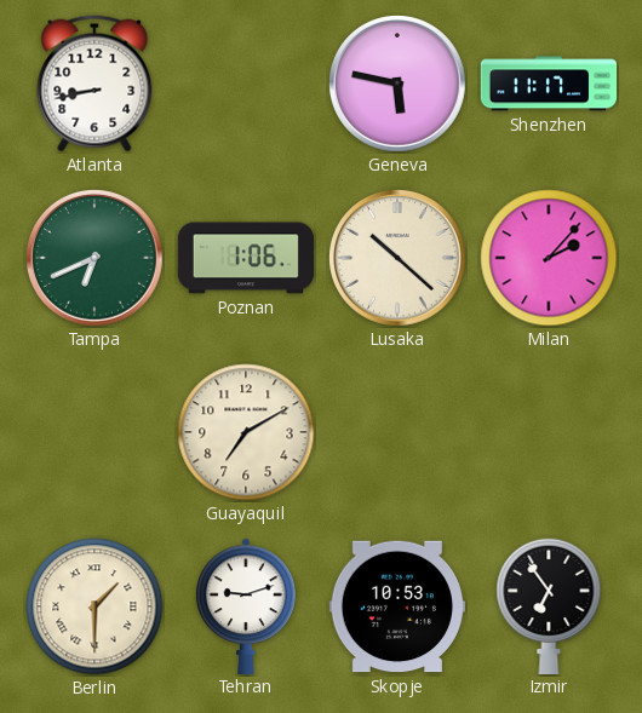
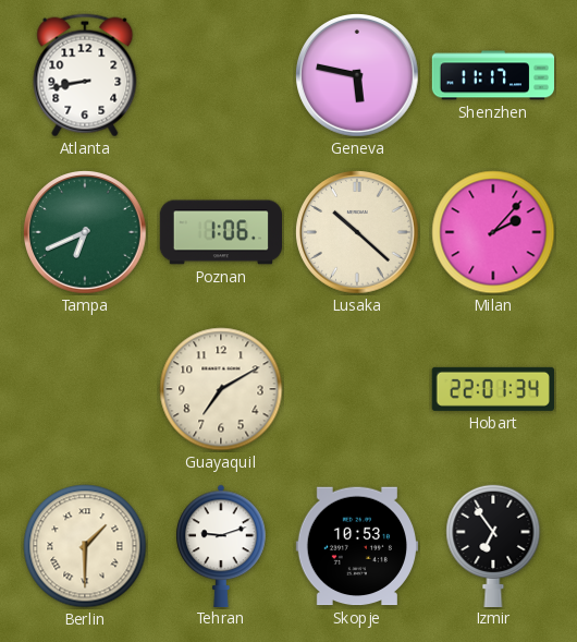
Hobart: none -> 22:01 (493, 389)
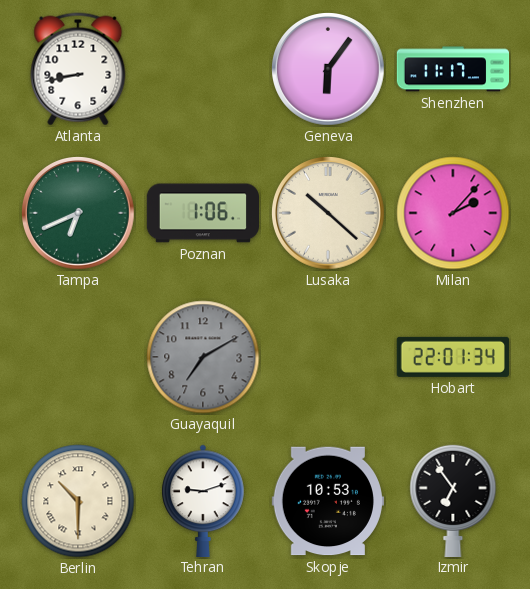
Geneva: 5:47 -> 6:06 (329, 70)
Guayaquil dial: cream -> grey (203, 357)
Berlin: 1:30 -> 10:30 (78, 501)
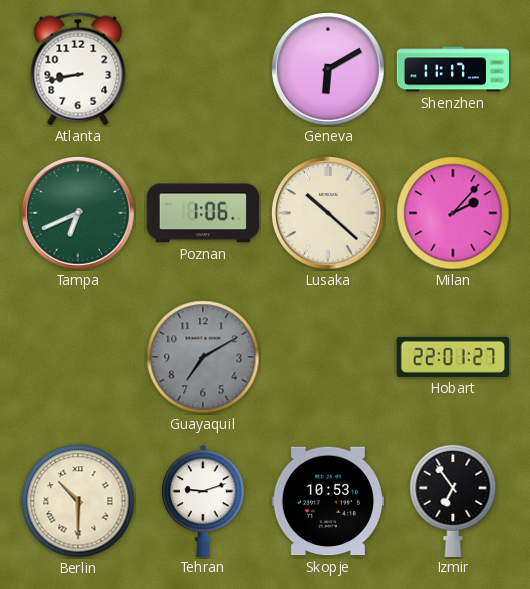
Geneva: 6:06 -> 6:10 (329, 70)
Hobart: 22:01:34 -> 22:01:27 (453, 357)
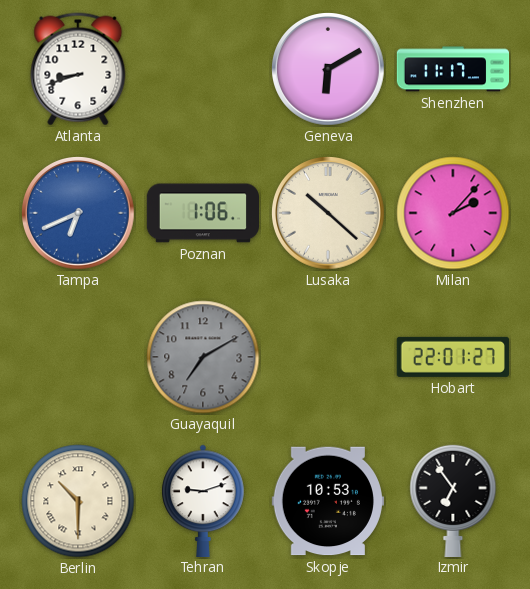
Atlanta: 8:43 -> 8:42 (78, 69)
Tampa dial: green -> blue (79, 214)
